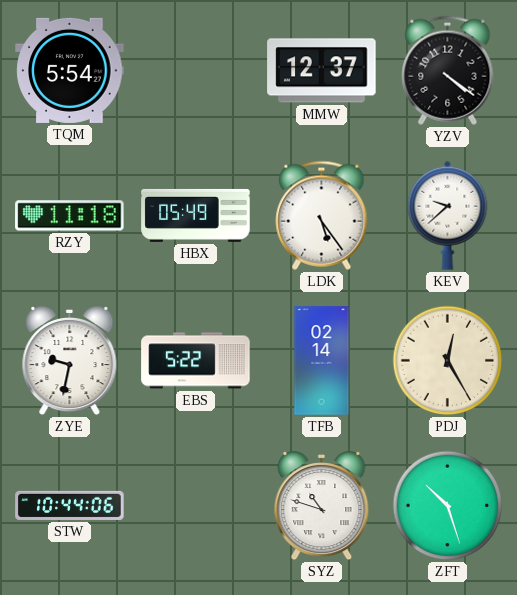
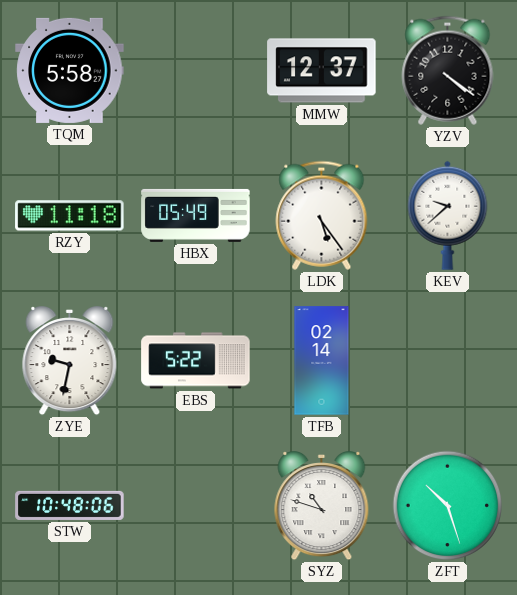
TQM: 5:54 -> 5:58 (70, 70)
PDJ: 12:25 -> none (448, 361)
STW: 10:44 -> 10:48 (70, 505)
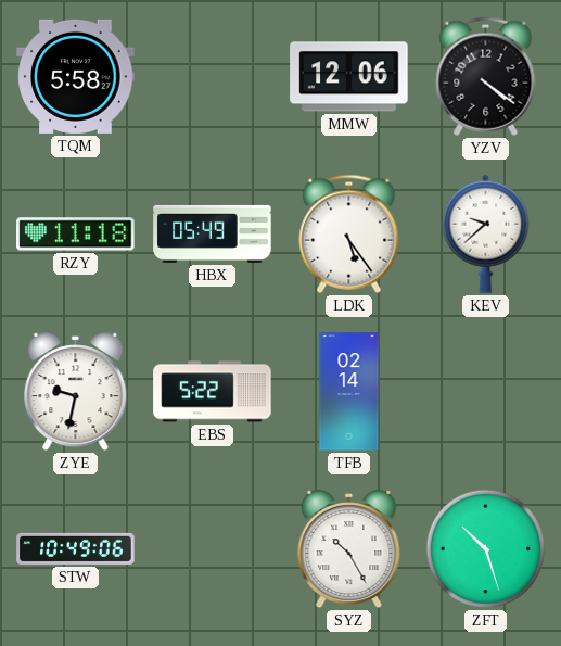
MMW: 12:37 -> 12:06 (349, 77)
STW: 10:48 -> 10:49 (76, 548)
SYZ: 10:48 -> 10:25 (349, 550)
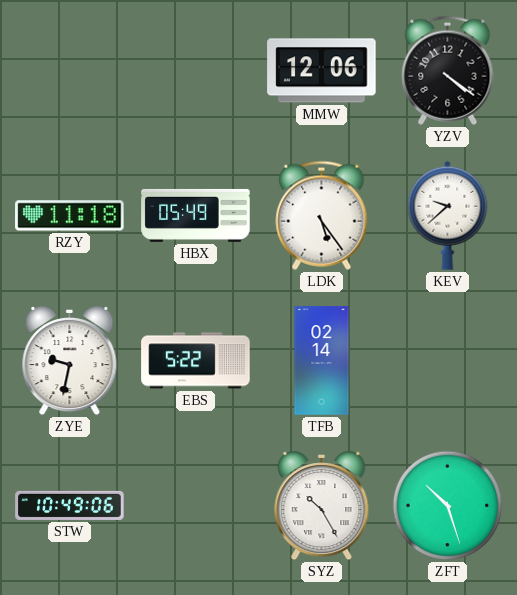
TQM: 5:58 -> none (76, 76)
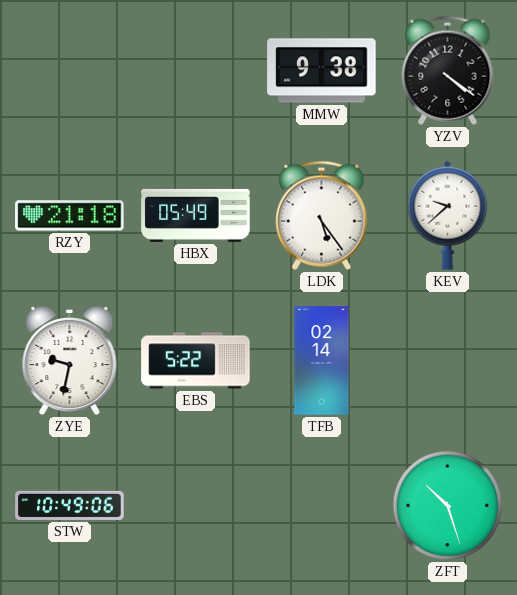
MMW: 12:06 -> 9:38 (322, 71)
RZY: 11:18 -> 21:18 (70, 216)
SYZ: 10:25 -> none (322, 507)
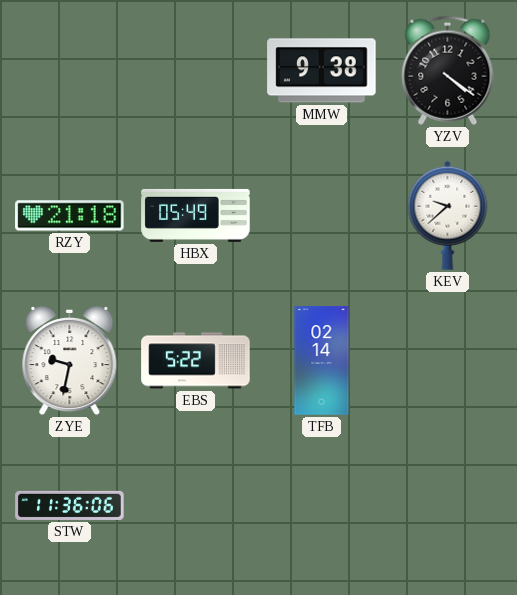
LDK: 5:24 -> none (322, 215)
STW: 10:49 -> 11:36 (70, 505)
ZFT: 10:27 -> none (448, 506)
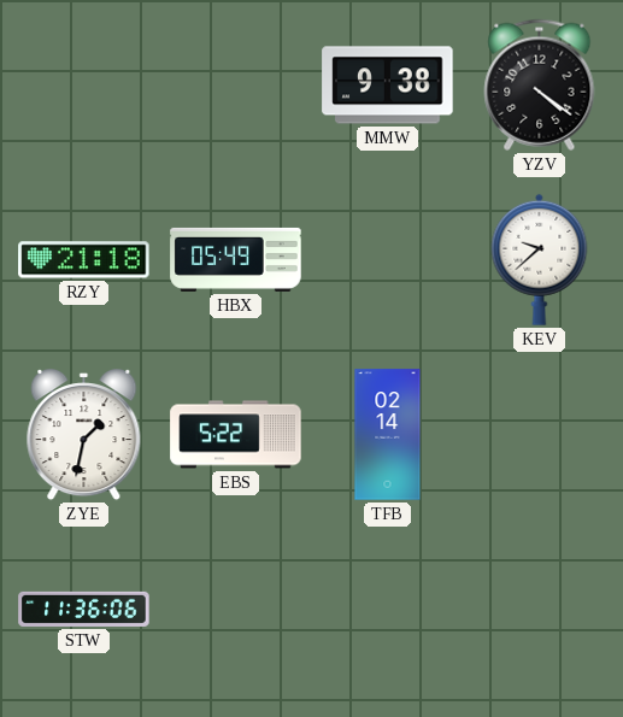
ZYE: 9:32 -> 1:32 (84, 436)
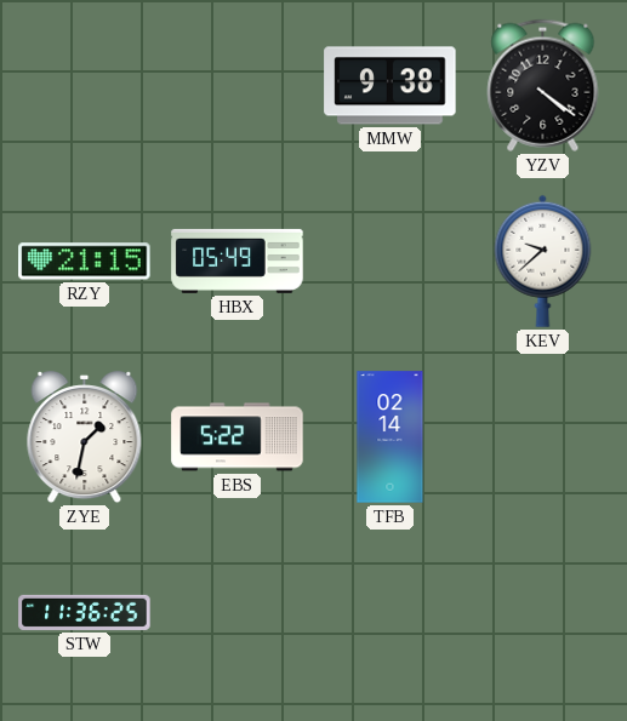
RZY: 21:18 -> 21:15 (85, 262)
STW: 11:36:06 -> 11:36:25 (85, 612)
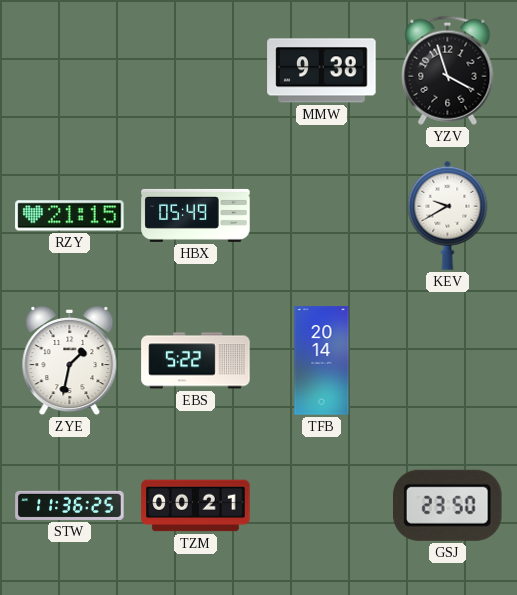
YZV: 4:21 -> 3:57 (448, 70)
KEV: 9:38 -> 9:40 (448, 215)
TFB: 02:14 -> 20:14 (322, 361)
TZM: none -> 00:21 (196, 506)
GSJ: none -> 23:50 (448, 505)
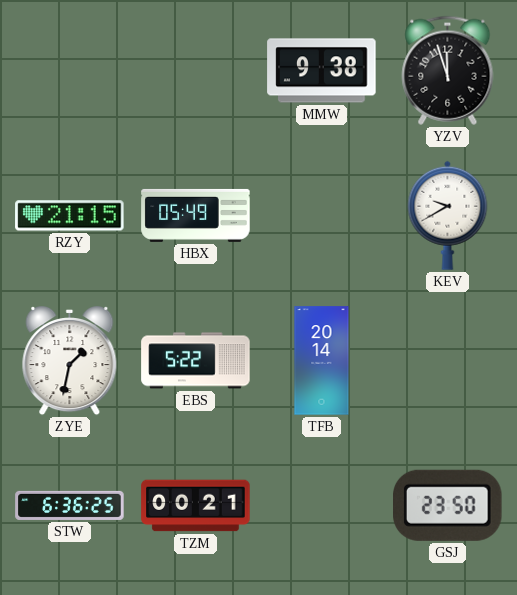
YZV: 3:57 -> 11:57 (448, 70)
STW: 11:36 -> 6:36 (70, 505)
